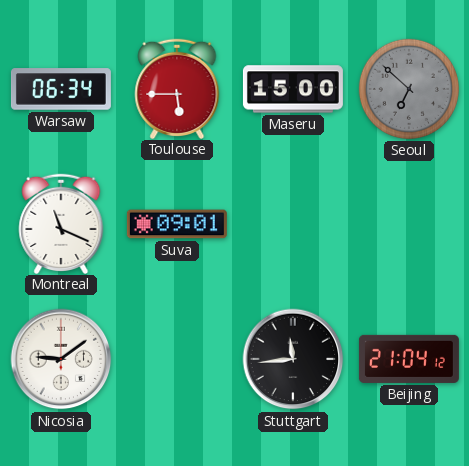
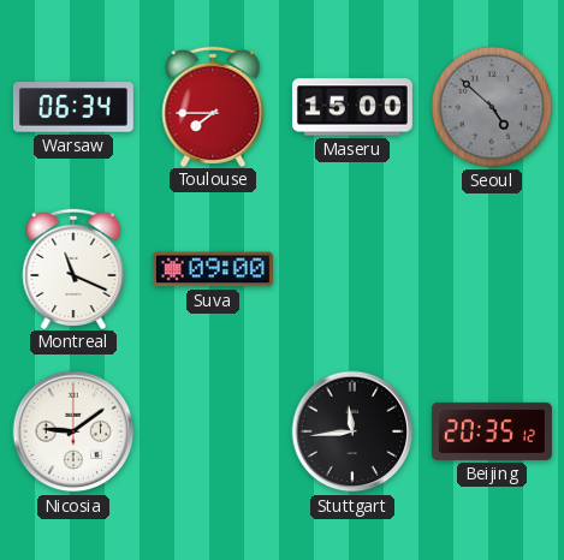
Toulouse: 5:45 -> 7:45 (213, 106)
Seoul: 6:52 -> 4:52 (492, 107)
Suva: 09:01 -> 09:00 (213, 269)
Beijing: 21:04 -> 20:35 (492, 431)
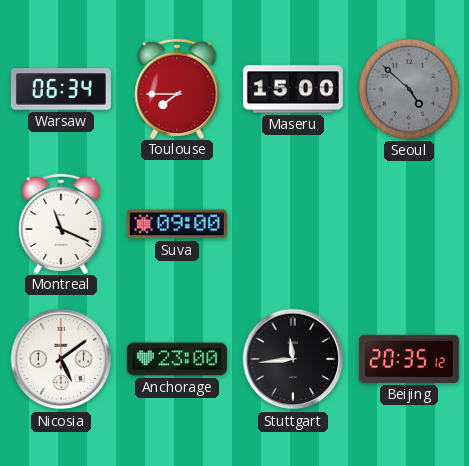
Nicosia: 9:09 -> 5:09 (61, 359)
Anchorage: none -> 23:00 (177, 359)
